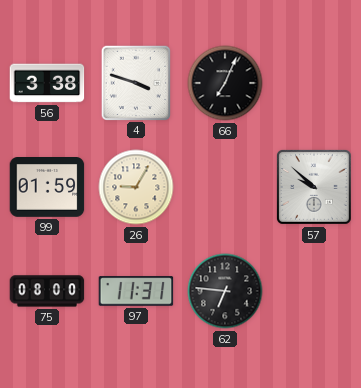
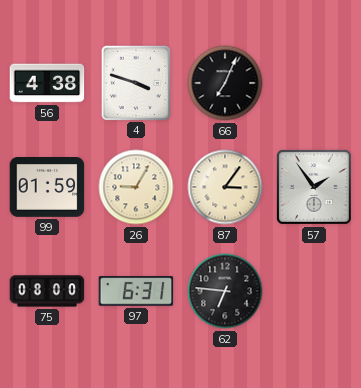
56: 3:38 -> 4:38 (47, 83)
87: none -> 3:06 (225, 187)
57: 9:52 -> 1:54 (314, 187)
97: 11:31 -> 6:31 (136, 291)
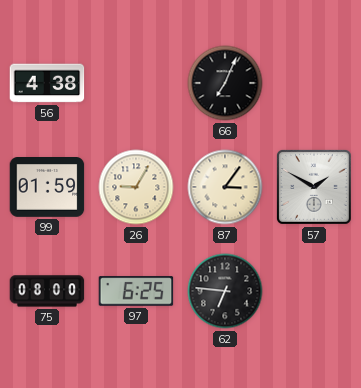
4: 3:48 -> none (135, 82)
57: 1:54 -> 1:50 (314, 187)
97: 6:31 -> 6:25 (136, 291)
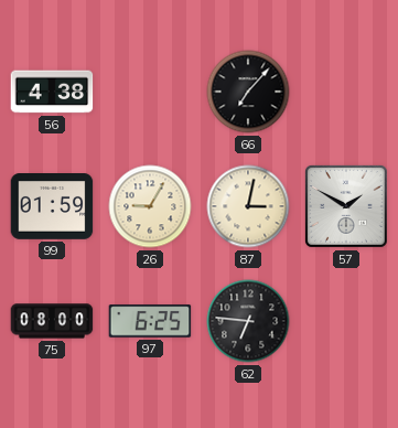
66: 7:04 -> 7:07 (248, 92)
87: 3:06 -> 3:02 (248, 206)
